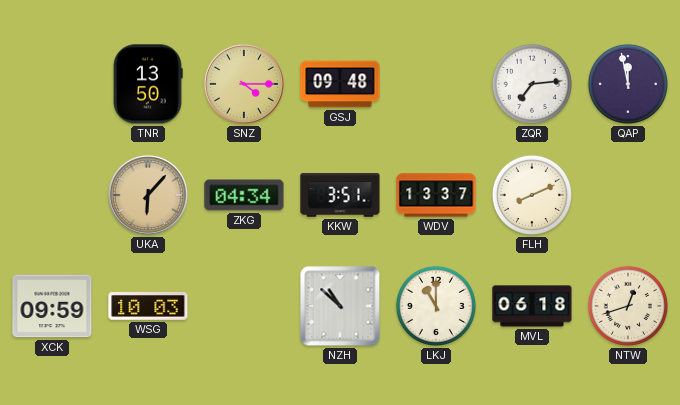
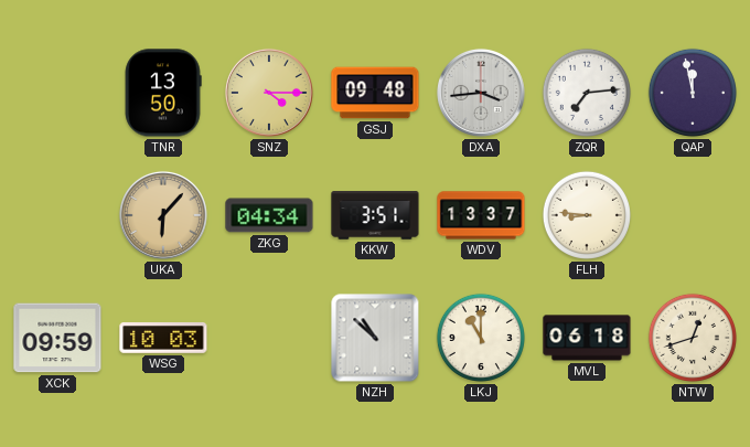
DXA: none -> 3:44 (481, 93)
FLH: 8:11 -> 8:46 (587, 215)
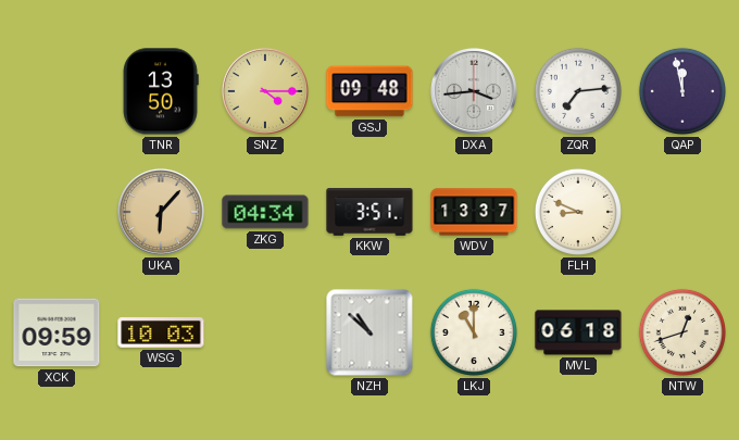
FLH: 8:46 -> 8:49 (578, 212)
